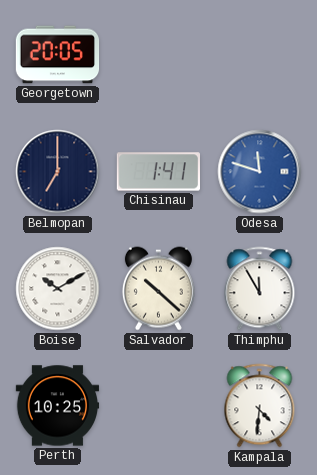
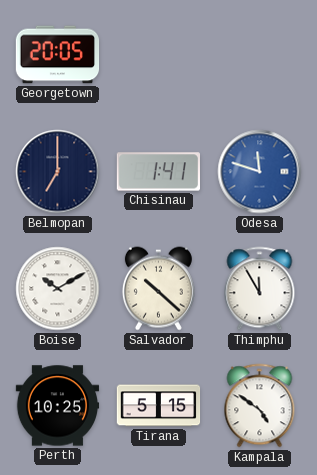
Tirana: none -> 5:15 (159, 406)
Kampala: 4:31 -> 4:51 (260, 406)
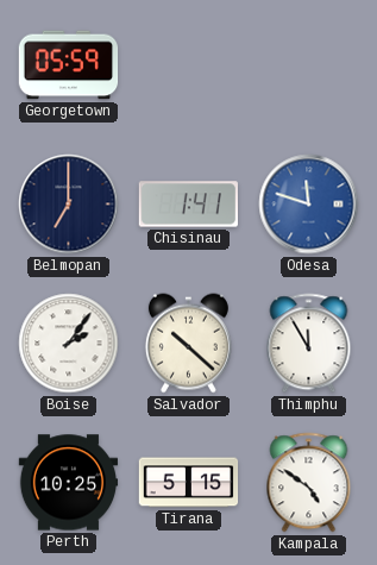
Georgetown: 20:05 -> 05:59 (69, 65)
Boise: 10:10 -> 2:06 (69, 344)
